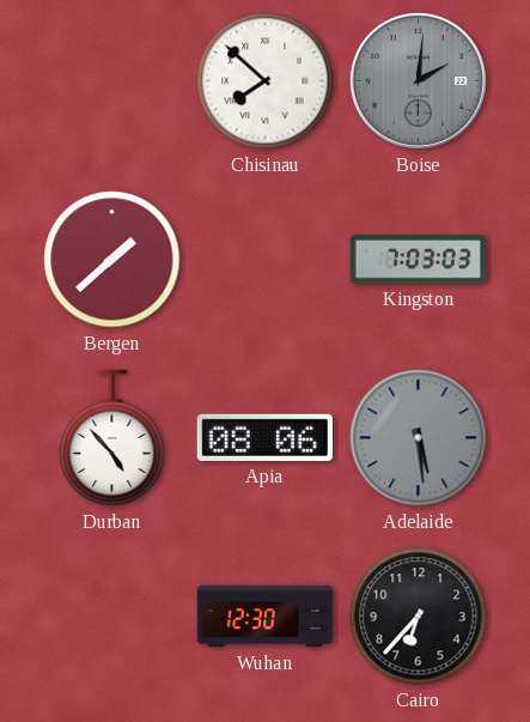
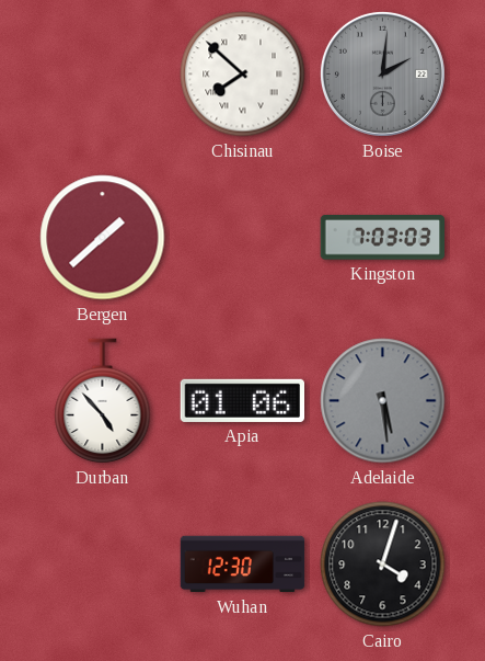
Apia: 08:06 -> 01:06 (242, 400)
Cairo: 6:37 -> 4:03 (383, 565)
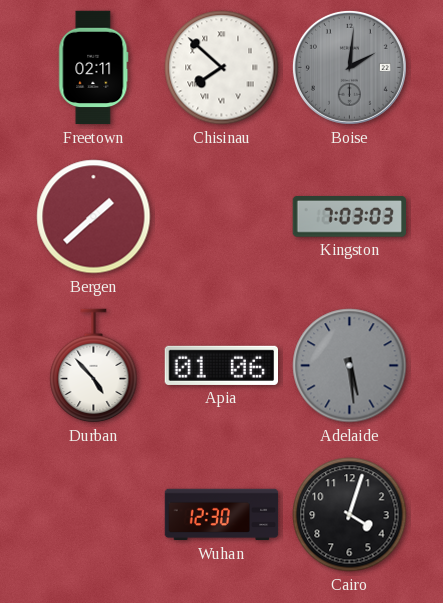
Freetown: none -> 02:11 (94, 68)
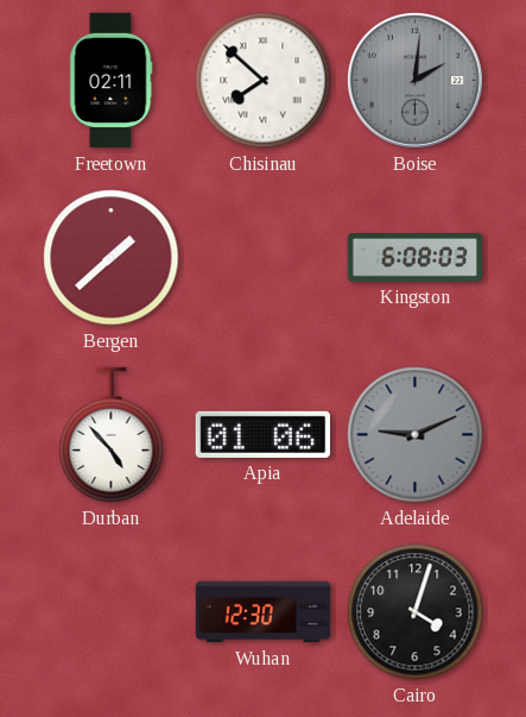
Kingston: 7:03 -> 6:08 (414, 258)
Adelaide: 5:29 -> 9:11 (416, 435)
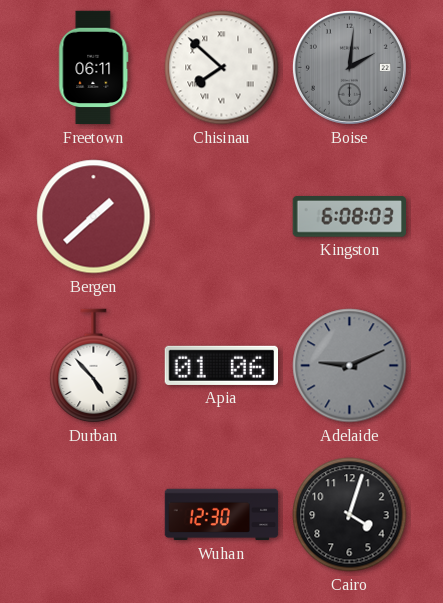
Freetown: 02:11 -> 06:11 (94, 68)
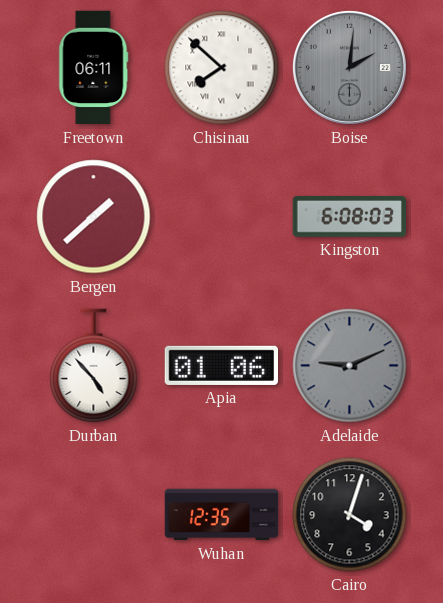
Wuhan: 12:30 -> 12:35 (222, 515)
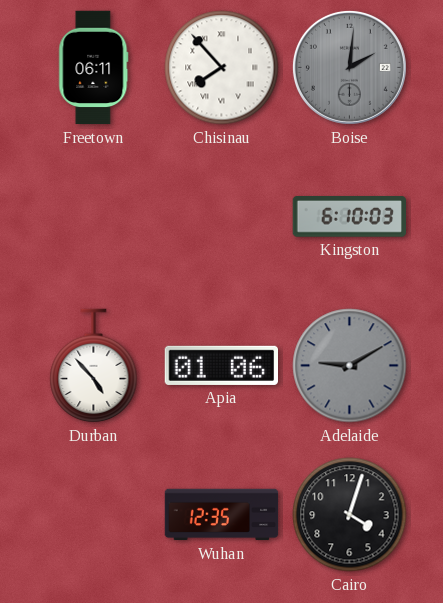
Chisinau: 7:52 -> 7:53 (222, 68)
Bergen: 1:38 -> none (94, 217)
Kingston: 6:08 -> 6:10 (349, 217)
Adelaide: 9:11 -> 9:10 (350, 366)
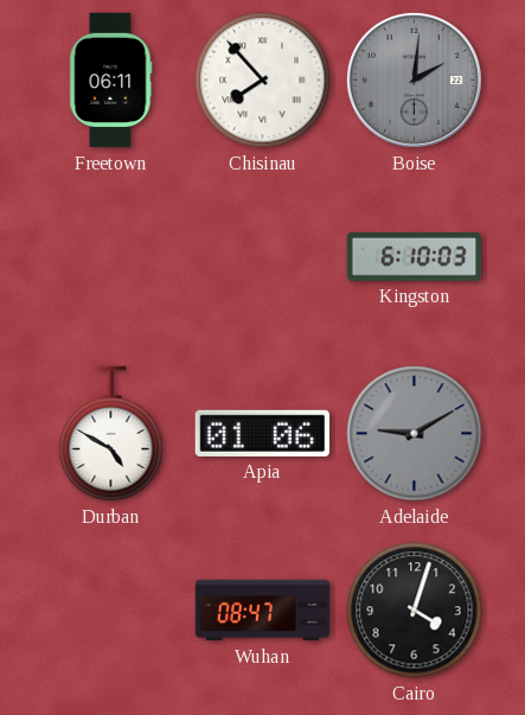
Durban: 4:53 -> 4:50 (111, 434)
Wuhan: 12:35 -> 08:47 (263, 611)
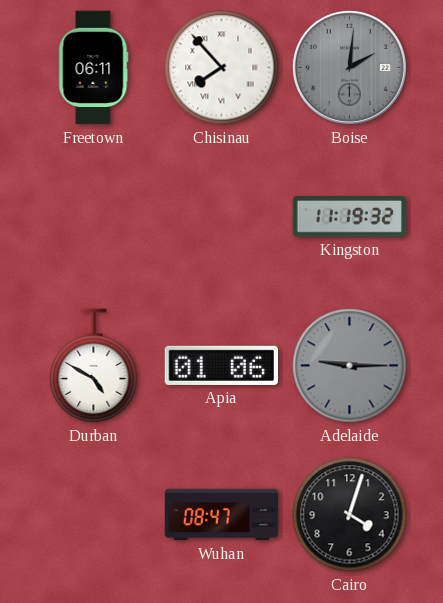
Kingston: 6:10 -> 11:19 (349, 217)
Adelaide: 9:10 -> 9:15 (350, 366)
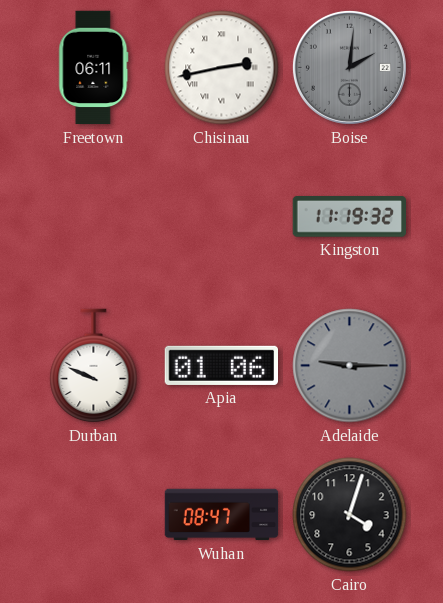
Chisinau: 7:53 -> 2:43 (222, 68)
Durban: 4:50 -> 9:49 (94, 366)
